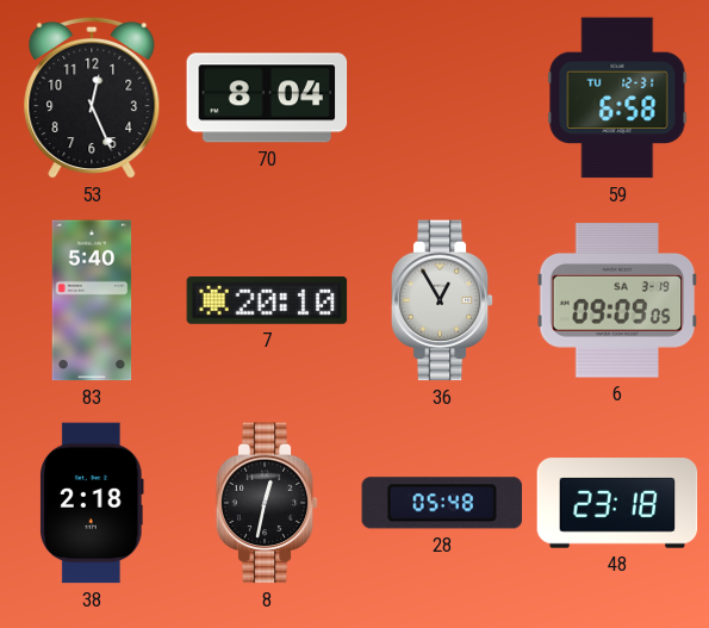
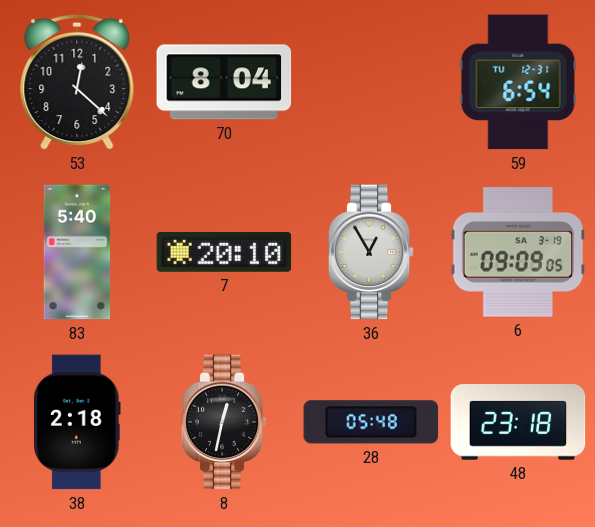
53: 12:26 -> 12:22 (77, 82)
59: 6:58 -> 6:54 (518, 82)
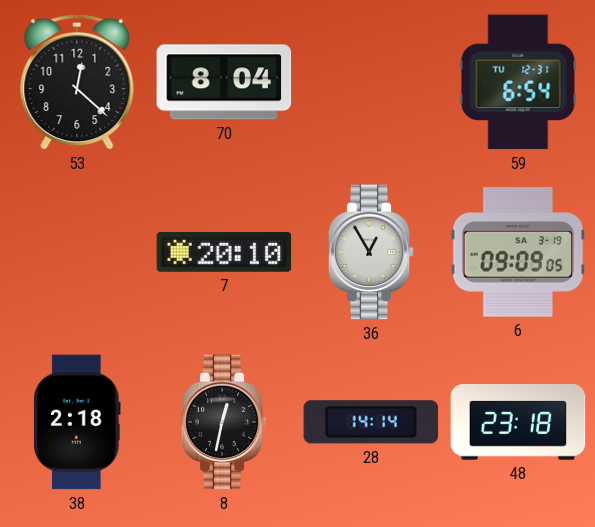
83: 5:40 -> none (77, 252)
28: 05:48 -> 14:14 (371, 422)
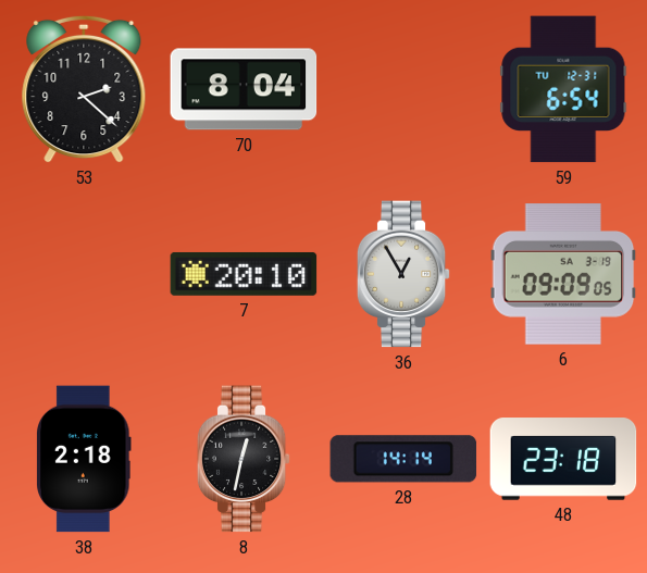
53: 12:22 -> 2:22 (84, 89)
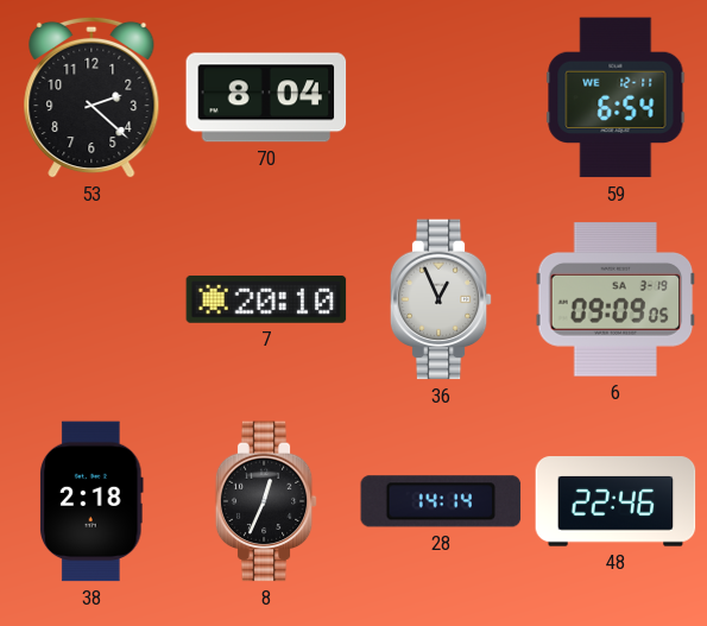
59 date: TU 12-31 -> WE 12-11 (616, 97)
36: 12:55 -> 12:56 (441, 299)
8: 12:32 -> 12:34 (266, 501)
48: 23:18 -> 22:46 (616, 501)
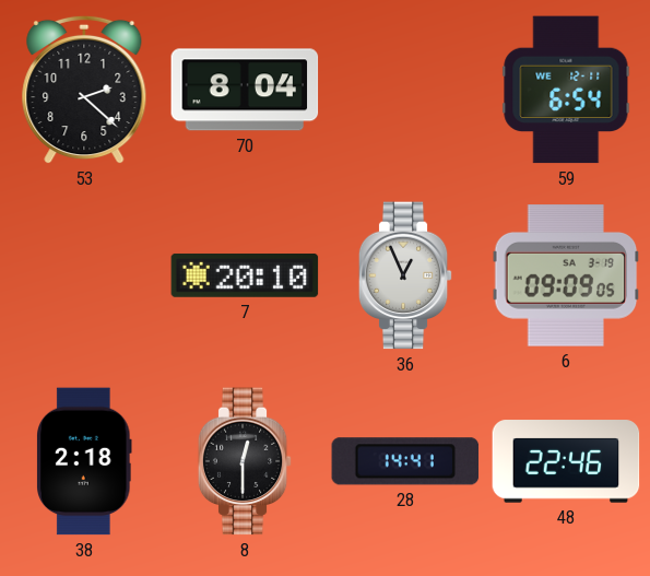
8: 12:34 -> 12:30 (245, 461)
28: 14:14 -> 14:41 (405, 461)
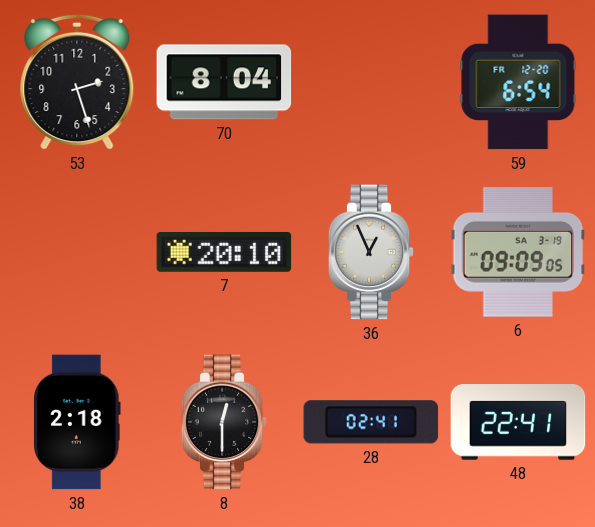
53: 2:22 -> 2:27 (77, 82)
59 date: WE 12-11 -> FR 12-20 (518, 82)
28: 14:41 -> 02:41 (371, 422)
48: 22:46 -> 22:41 (518, 422)
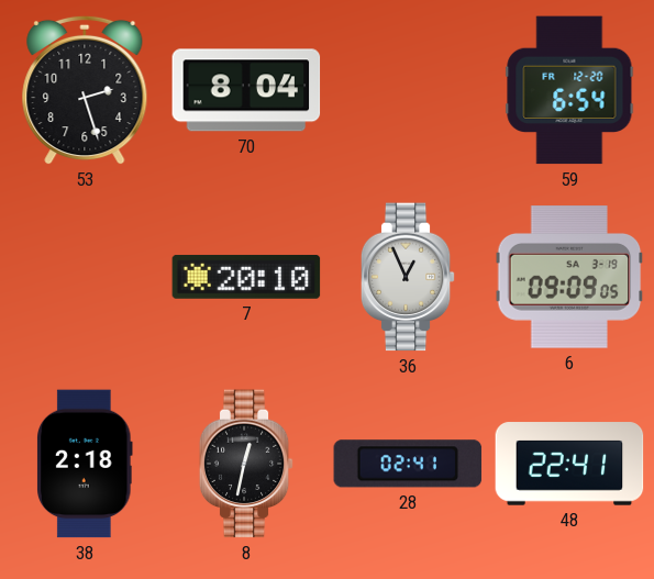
8: 12:30 -> 12:32 (246, 464)
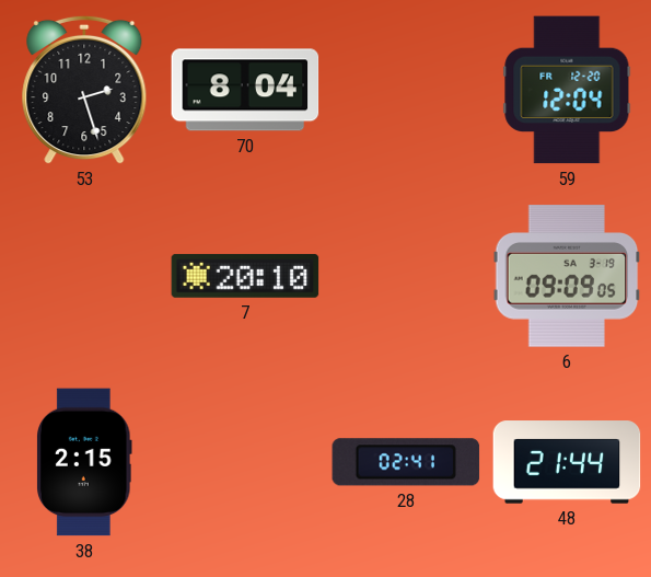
59: 6:54 -> 12:04 (567, 90)
36: 12:56 -> none (408, 277)
38: 2:18 -> 2:15 (85, 462)
8: 12:32 -> none (246, 464)
48: 22:41 -> 21:44 (567, 462)
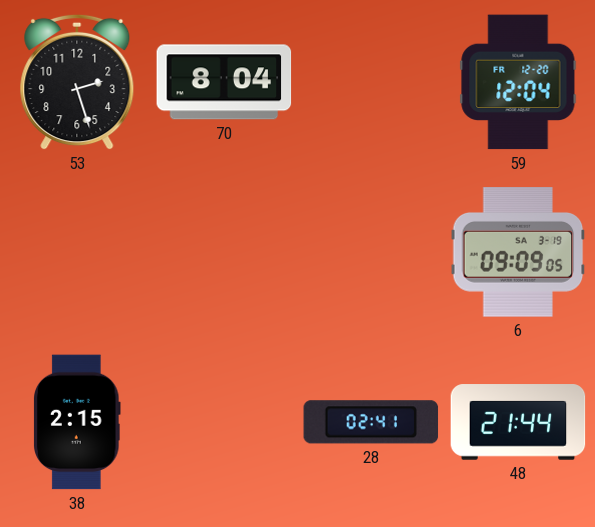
7: 20:10 -> none (245, 276)
